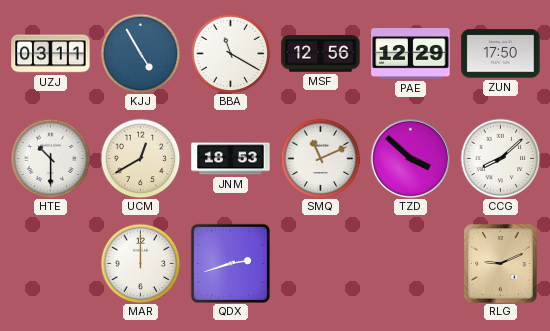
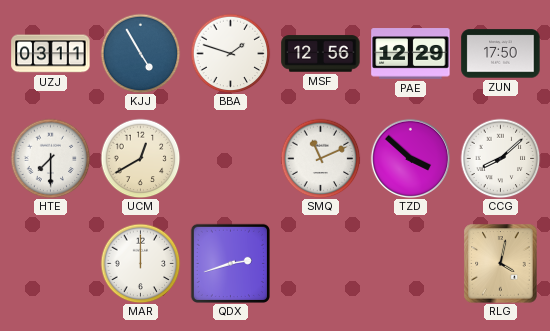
BBA: 11:20 -> 1:48 (230, 53)
HTE: 10:30 -> 7:30 (50, 158)
JNM: 18:53 -> none (231, 159)
RLG: 9:11 -> 4:02 (501, 264)
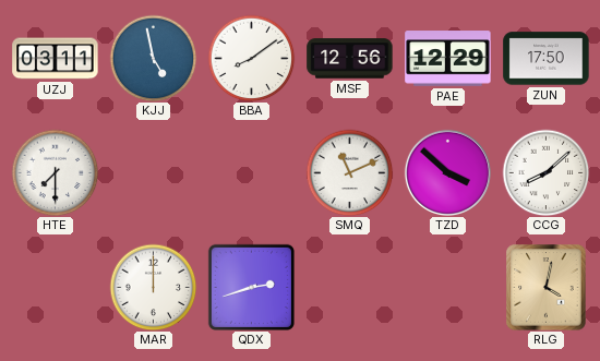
KJJ: 4:55 -> 4:58 (153, 58)
BBA: 1:48 -> 8:09 (251, 58)
UCM: 12:40 -> none (140, 158)
